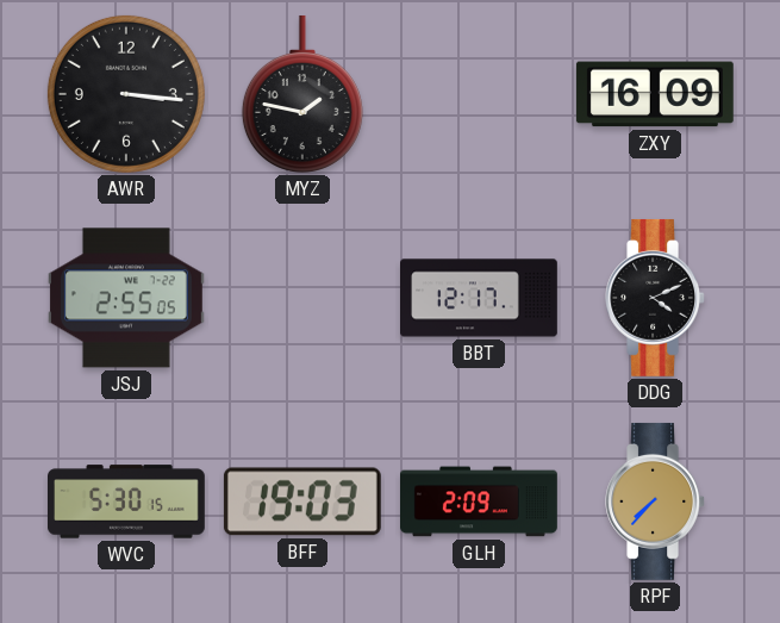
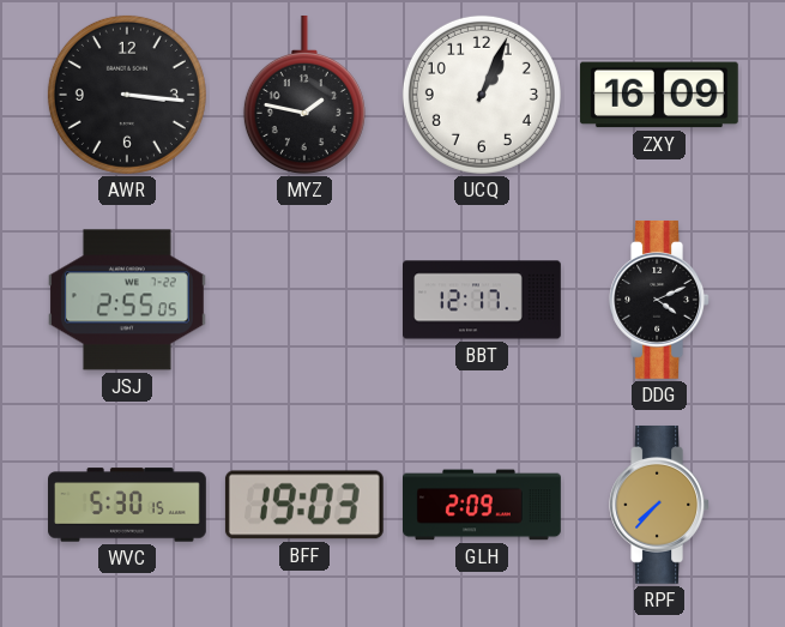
UCQ: none -> 1:04 (482, 95)
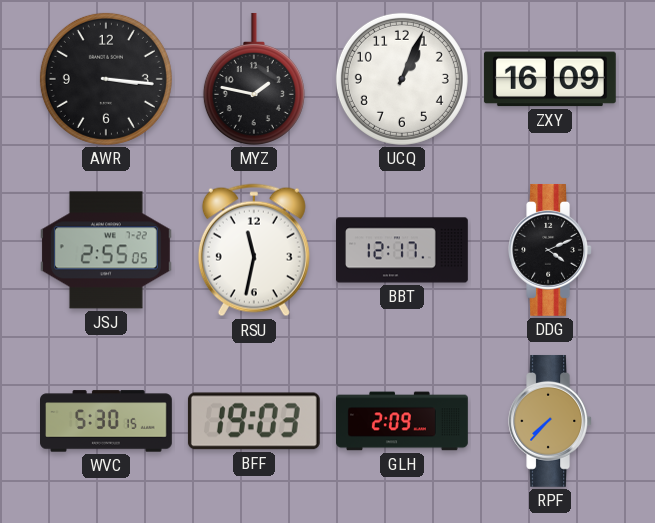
RSU: none -> 11:32 (254, 250)
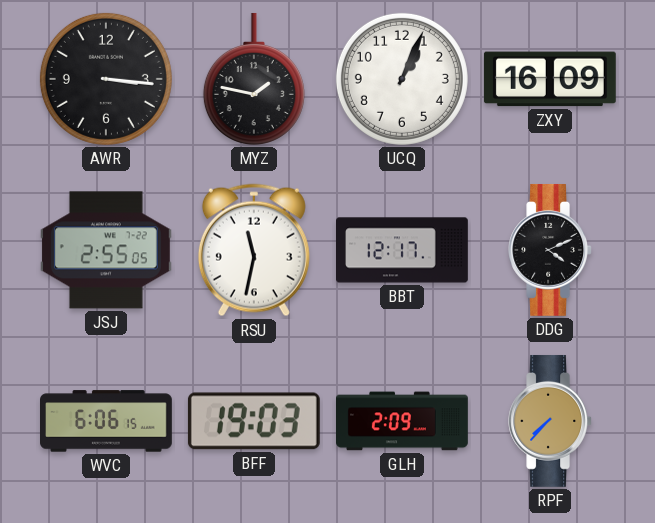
WVC: 5:30 -> 6:06 (107, 421)
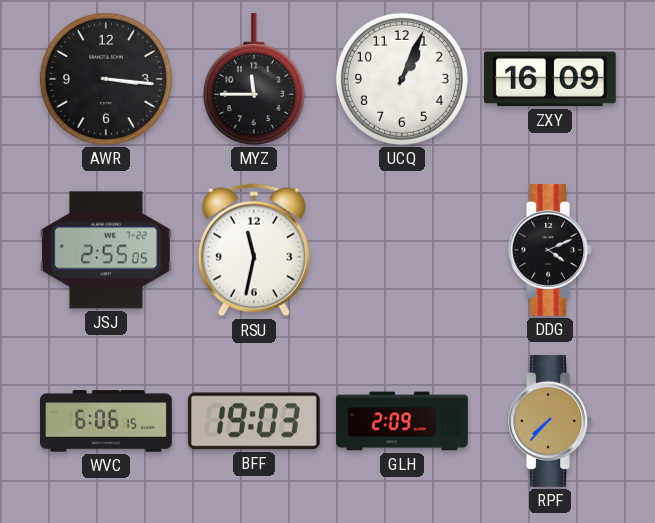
MYZ: 1:47 -> 11:45 (254, 79)
BBT: 12:17 -> none (403, 250)
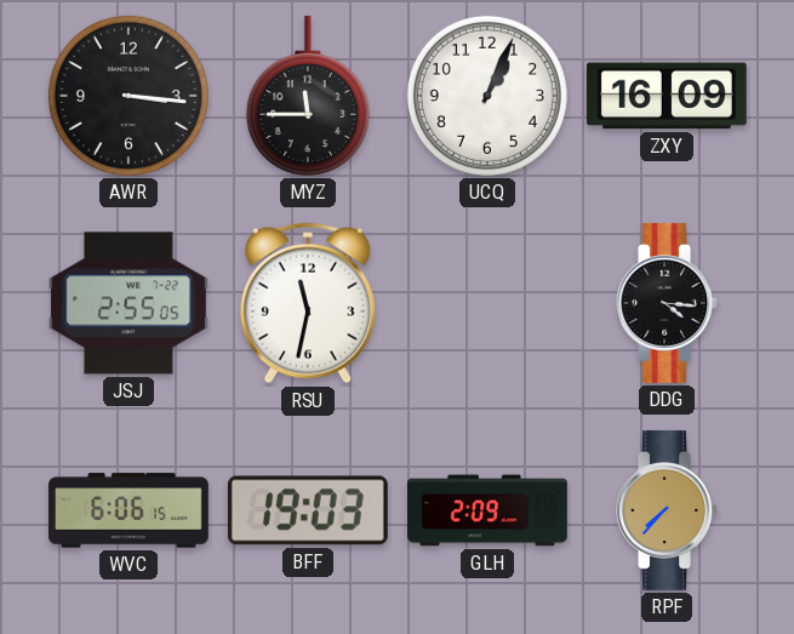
DDG: 4:11 -> 4:16 (667, 303)
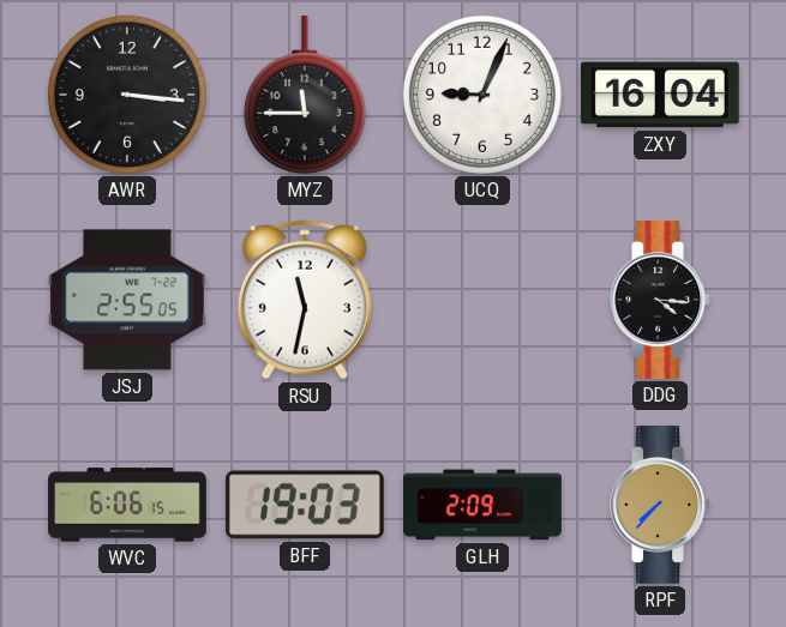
UCQ: 1:04 -> 9:04 (482, 95)
ZXY: 16:09 -> 16:04 (660, 95)
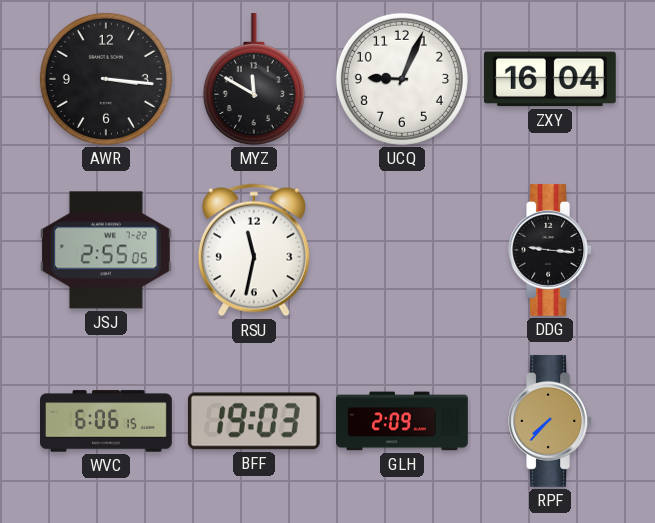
MYZ: 11:45 -> 11:50 (254, 79)
DDG: 4:16 -> 9:16 (550, 250)
